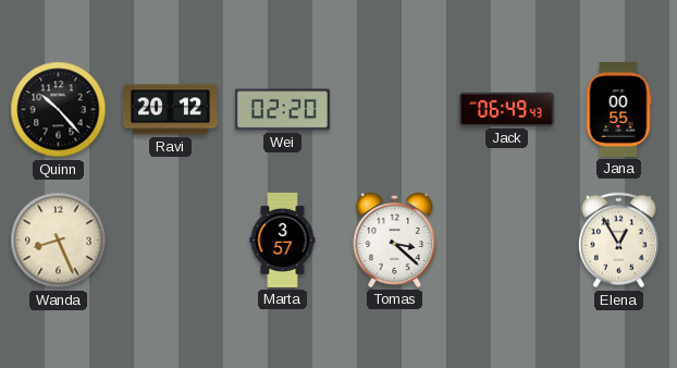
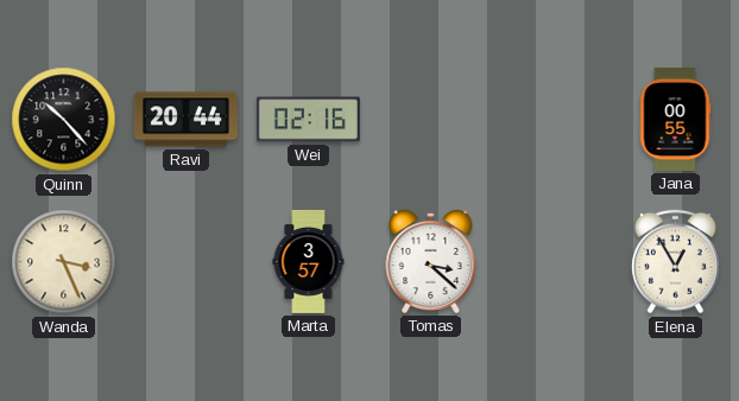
Ravi: 20:12 -> 20:44 (185, 120)
Wei: 02:20 -> 02:16 (308, 120)
Jack: 06:49 -> none (506, 109)
Wanda: 8:26 -> 3:26 (64, 262)
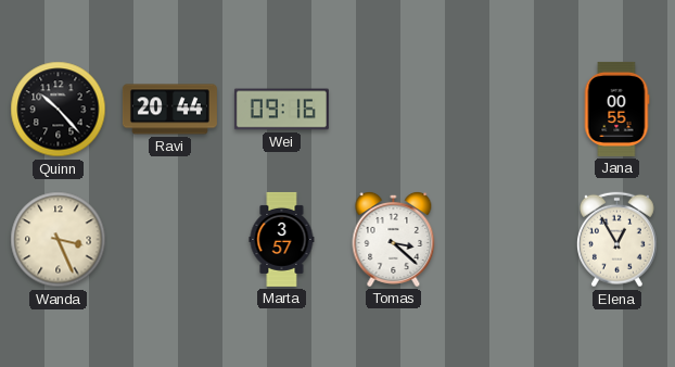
Wei: 02:16 -> 09:16 (281, 110)
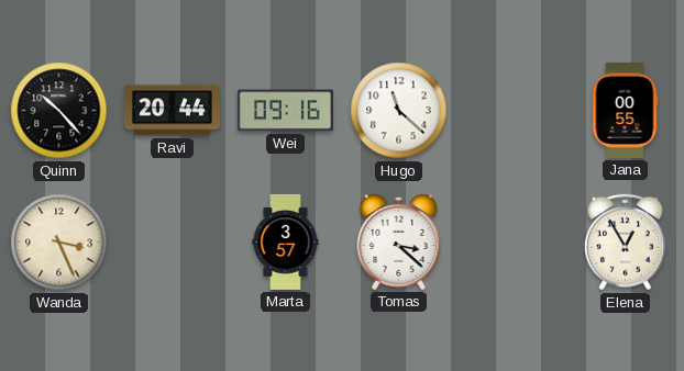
Hugo: none -> 11:22 (399, 111)
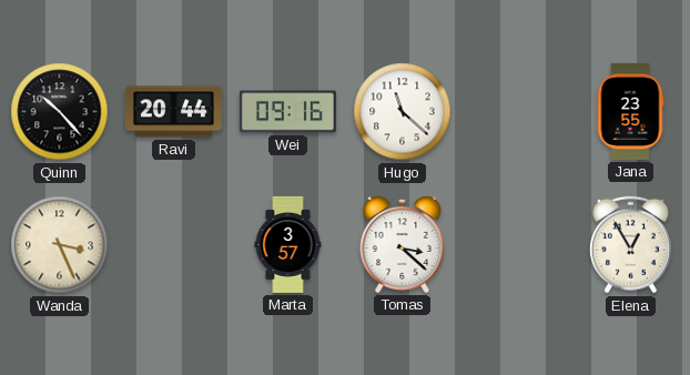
Jana: 00:55 -> 23:55 (630, 111)
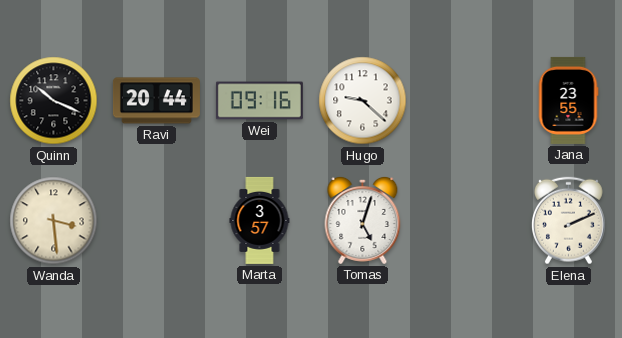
Quinn: 10:23 -> 10:19 (54, 101)
Hugo: 11:22 -> 9:22 (363, 101)
Wanda: 3:26 -> 3:29 (54, 221)
Tomas: 3:22 -> 5:03 (363, 221)
Elena: 12:55 -> 2:11 (568, 221)
